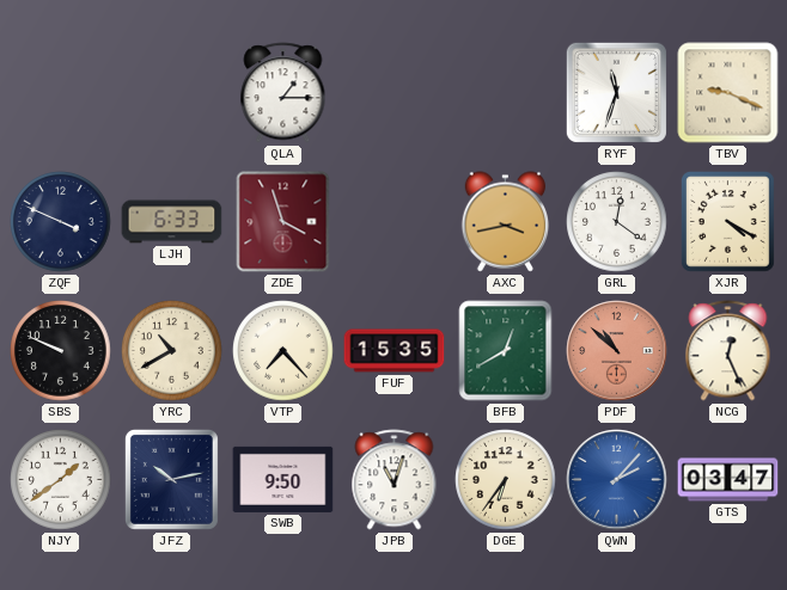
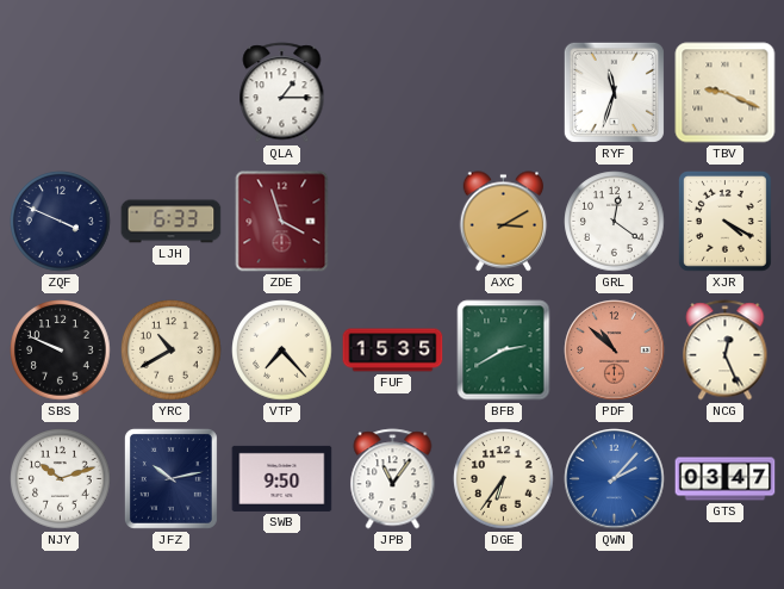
AXC: 3:43 -> 3:10 (504, 222)
BFB: 12:40 -> 2:40 (504, 351)
NJY: 1:39 -> 10:12 (61, 479)
JPB: 11:03 -> 11:06 (393, 479)
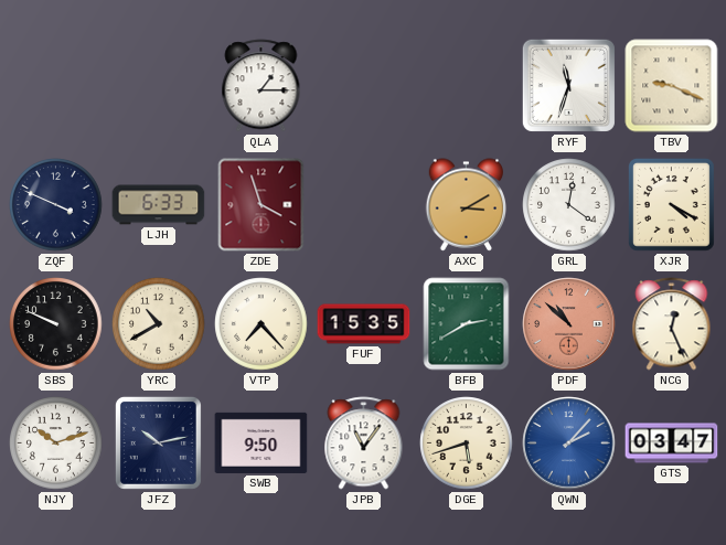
DGE: 6:36 -> 5:42 (467, 444)
